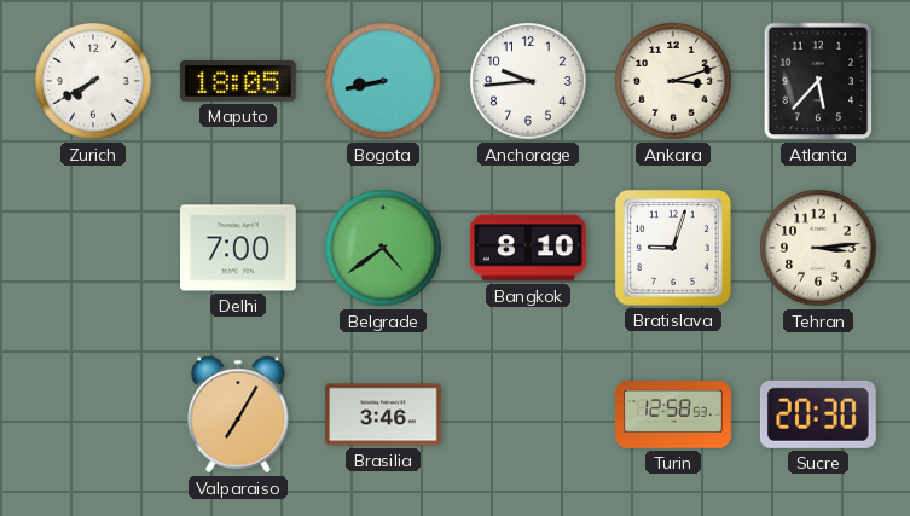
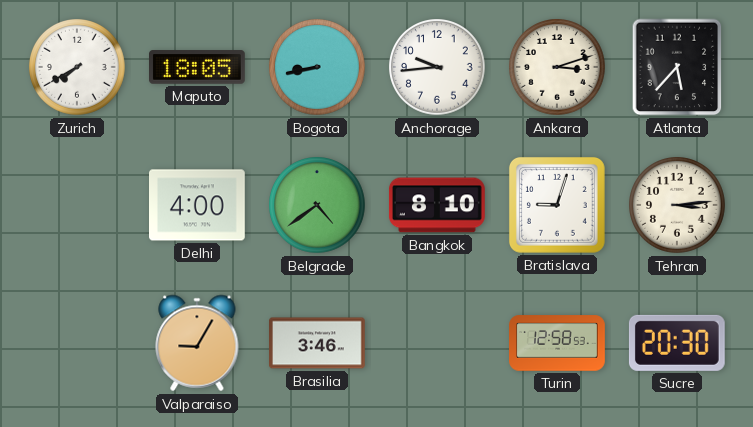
Delhi: 7:00 -> 4:00 (198, 205)
Valparaiso: 7:05 -> 9:05 (197, 343)
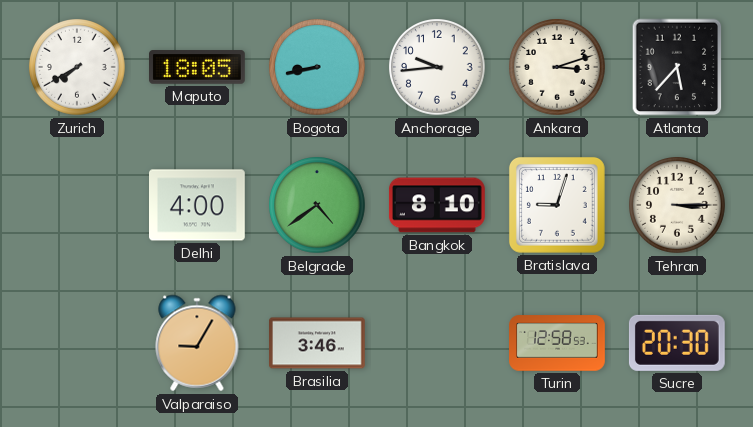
Tehran: 3:14 -> 3:15 (678, 206)
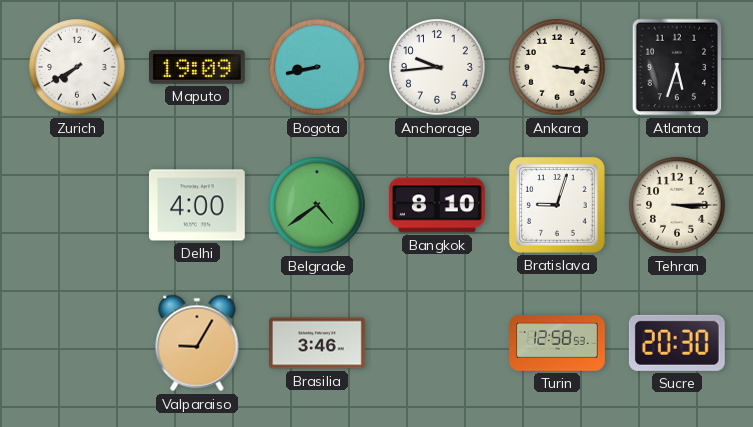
Maputo: 18:05 -> 19:09 (198, 67)
Ankara: 3:12 -> 3:16 (558, 68)
Atlanta: 5:37 -> 5:33 (677, 67)
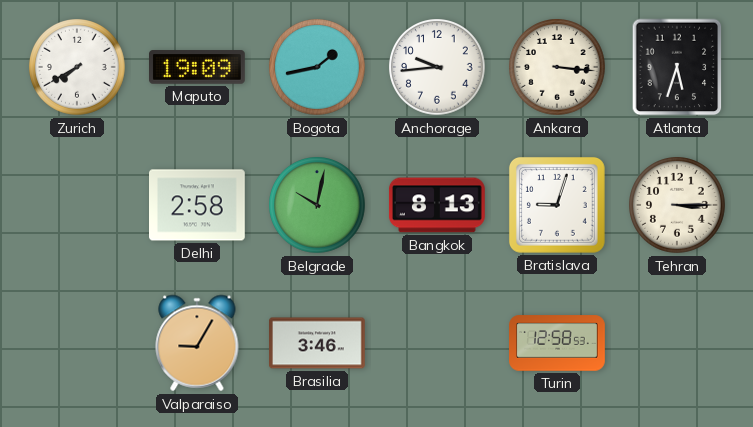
Bogota: 8:43 -> 1:43 (318, 68)
Delhi: 4:00 -> 2:58 (198, 205)
Belgrade: 4:39 -> 10:02 (318, 206)
Bangkok: 8:10 -> 8:13 (437, 205)
Sucre: 20:30 -> none (677, 343)
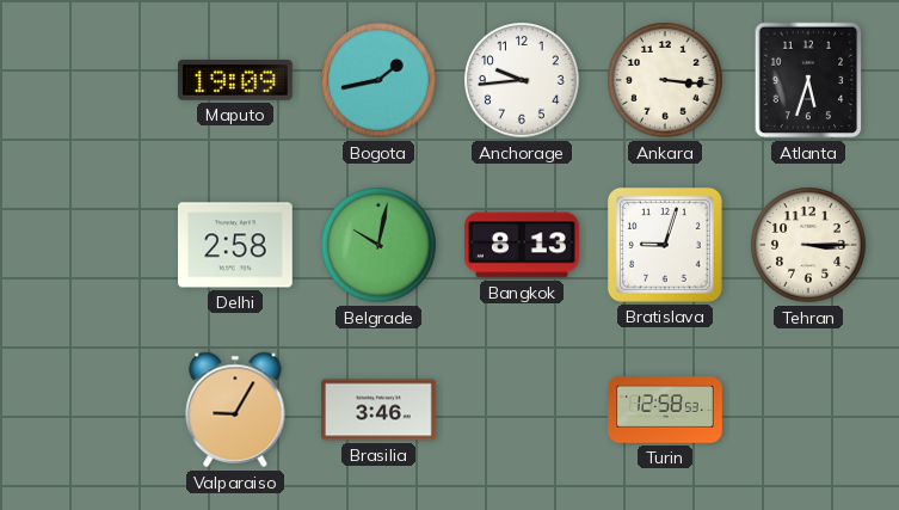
Zurich: 7:40 -> none (78, 68)
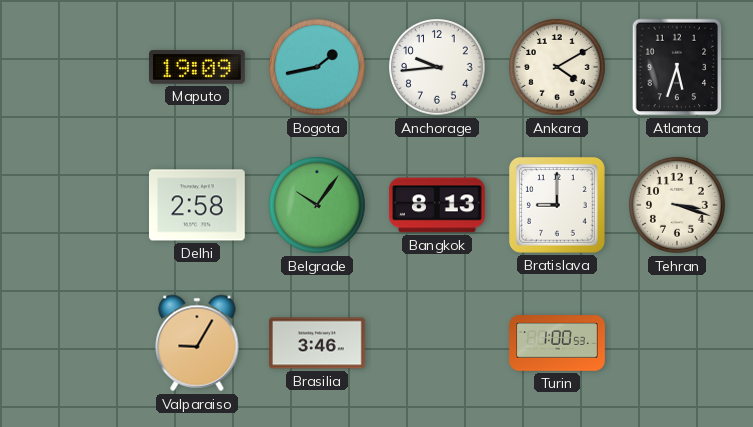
Ankara: 3:16 -> 4:10 (558, 68)
Belgrade: 10:02 -> 10:06 (318, 206)
Bratislava: 9:03 -> 9:00 (557, 205)
Tehran: 3:15 -> 3:18 (678, 206)
Turin: 12:58 -> 1:00 (557, 343)
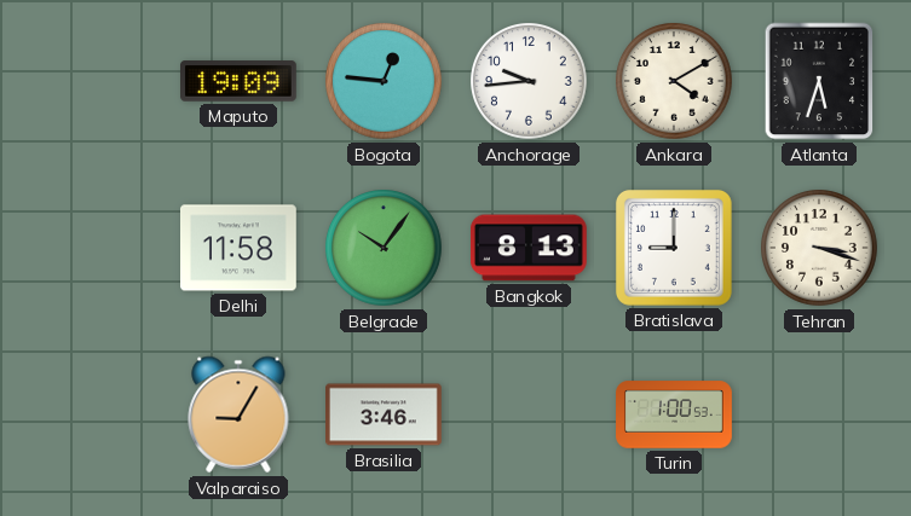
Bogota: 1:43 -> 12:46 (385, 82)
Delhi: 2:58 -> 11:58 (240, 248)
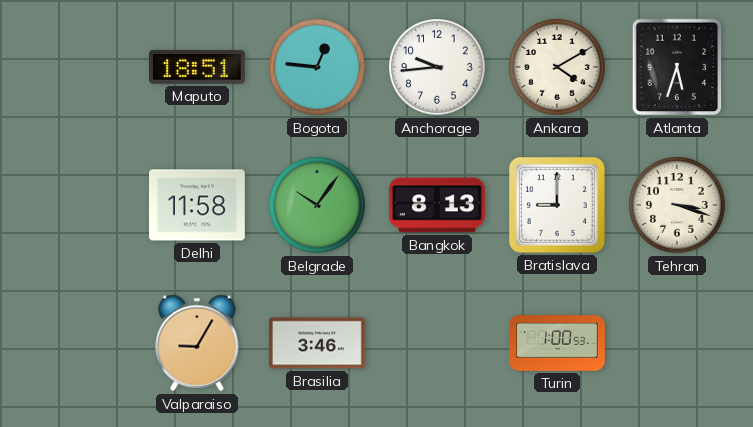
Maputo: 19:09 -> 18:51 (198, 67)
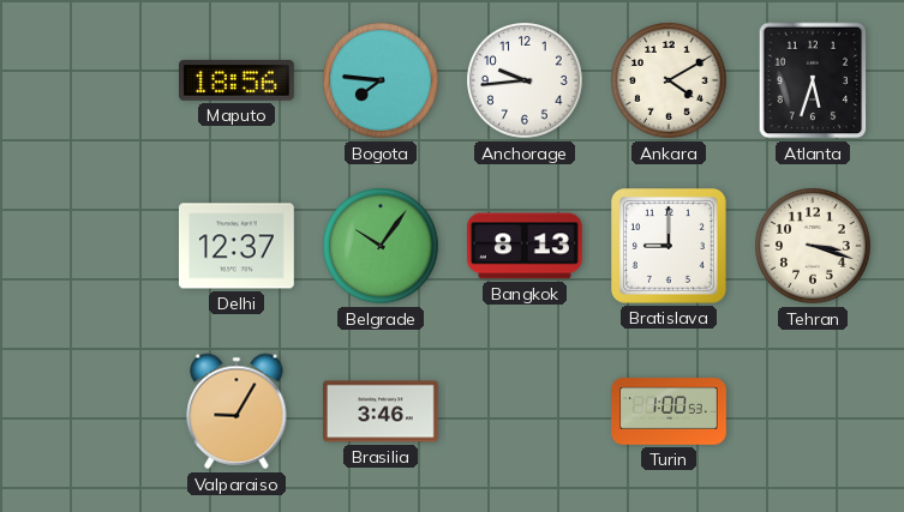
Maputo: 18:51 -> 18:56 (238, 80)
Bogota: 12:46 -> 7:46 (382, 82)
Delhi: 11:58 -> 12:37 (238, 246)
